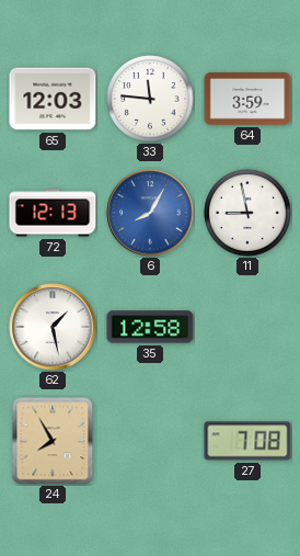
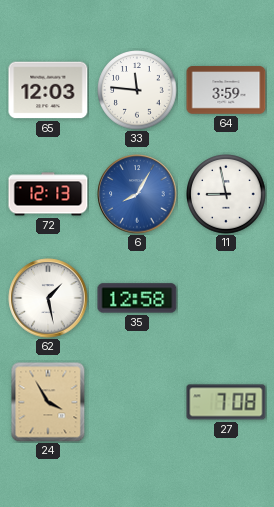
24: 7:55 -> 3:55 (48, 402)
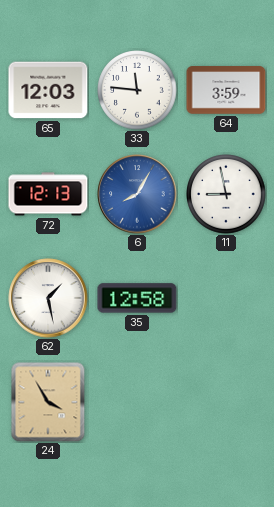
27: 7:08 -> none (226, 402)
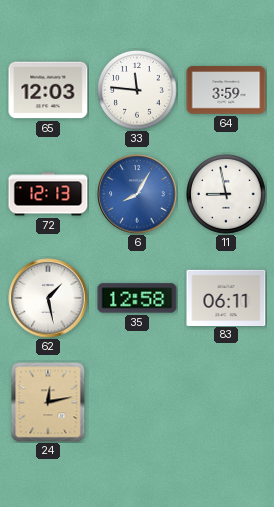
83: none -> 06:11 (226, 297)
24: 3:55 -> 12:13 (48, 402)
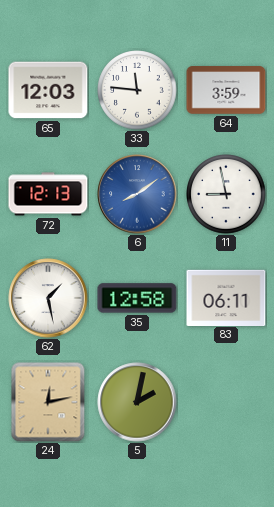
6: 8:05 -> 8:09 (137, 194)
5: none -> 2:02 (137, 402)
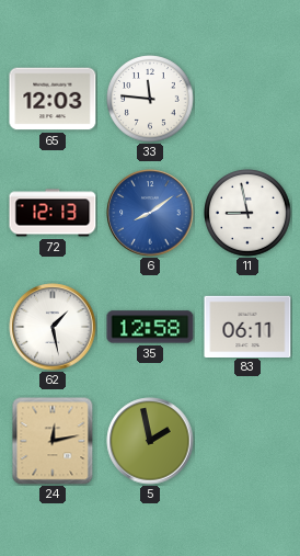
64: 3:59 -> none (226, 90)
5: 2:02 -> 1:58 (150, 441)
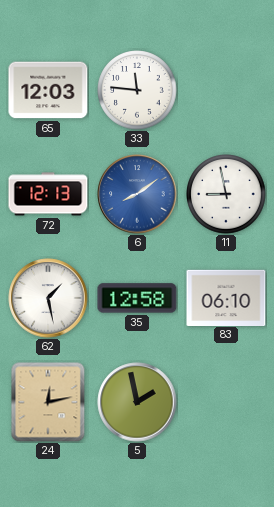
83: 06:11 -> 06:10 (226, 297)
